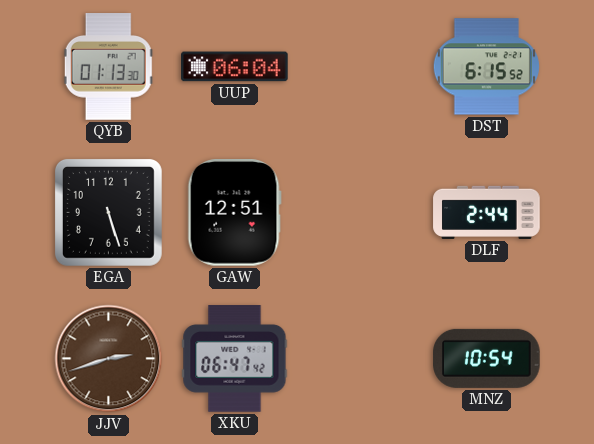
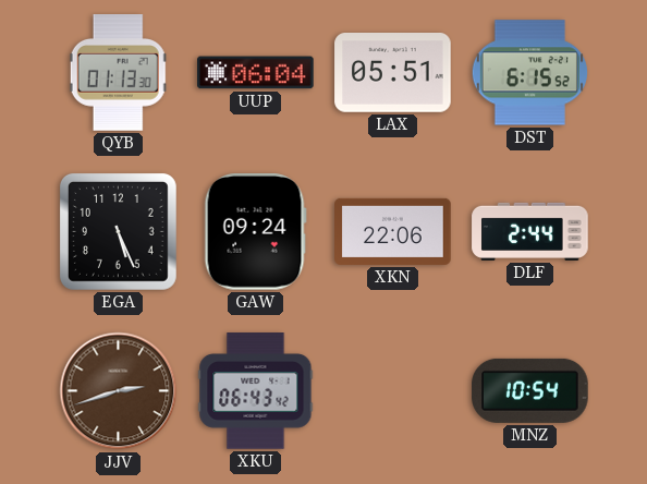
LAX: none -> 05:51 (393, 73)
EGA: 5:27 -> 5:26 (118, 231)
GAW: 12:51 -> 09:24 (255, 232)
XKN: none -> 22:06 (393, 231)
XKU: 06:47 -> 06:43 (256, 391)
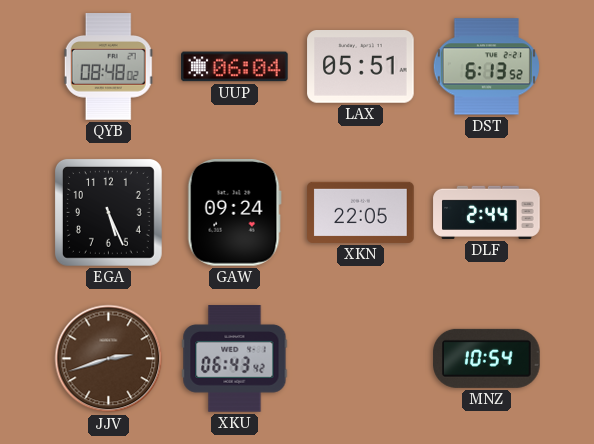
QYB: 01:13 -> 08:48 (108, 67)
DST: 6:15 -> 6:13 (486, 67)
XKN: 22:06 -> 22:05 (361, 212)
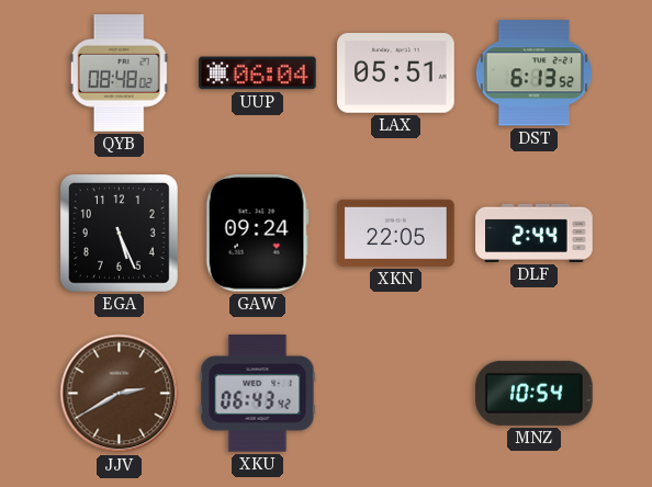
JJV: 2:42 -> 2:40 (120, 394)
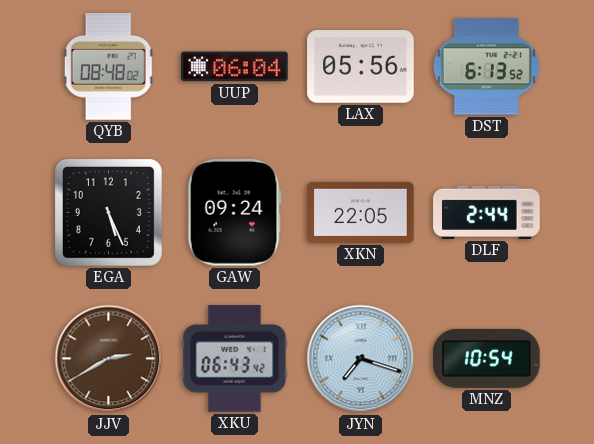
LAX: 05:51 -> 05:56 (361, 67)
JYN: none -> 7:18 (361, 359)
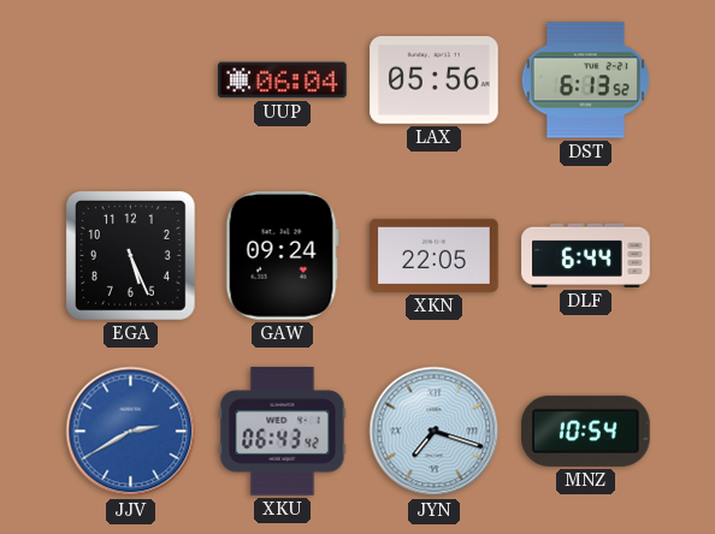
QYB: 08:48 -> none (108, 67)
DLF: 2:44 -> 6:44 (586, 255)
JJV dial: brown -> blue (131, 432)
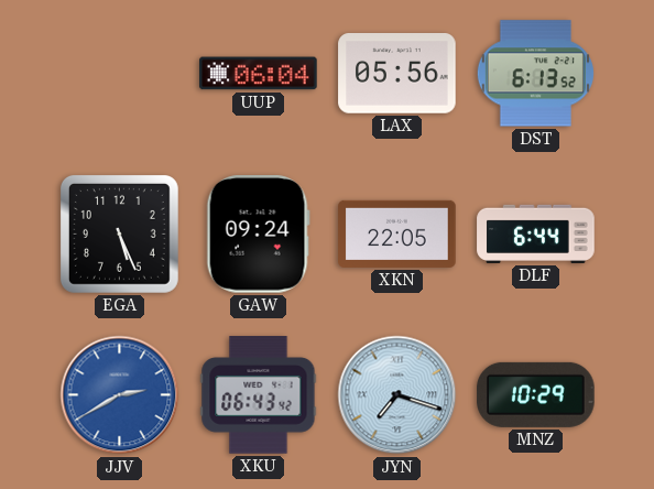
MNZ: 10:54 -> 10:29 (536, 394)
